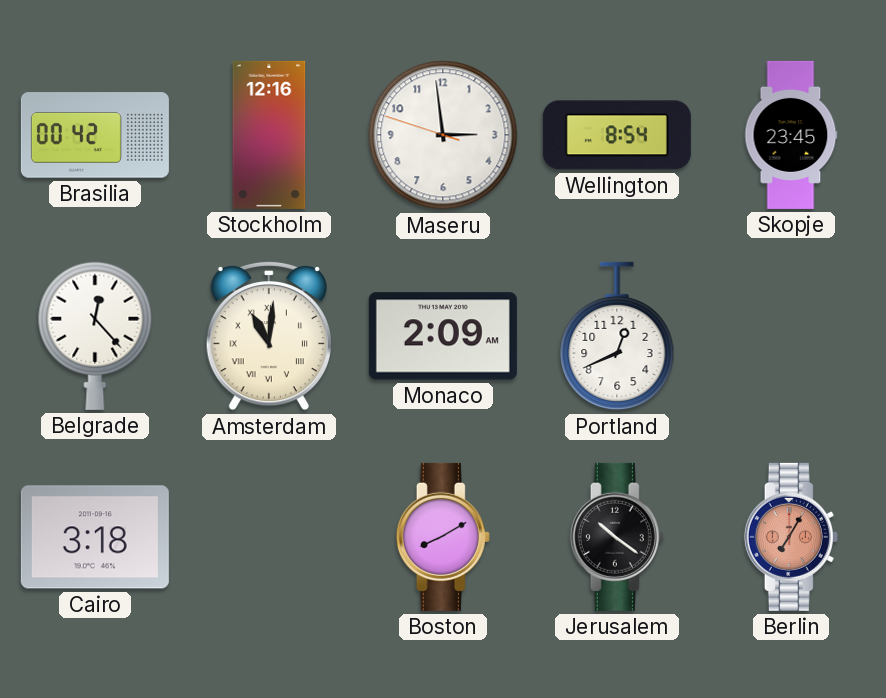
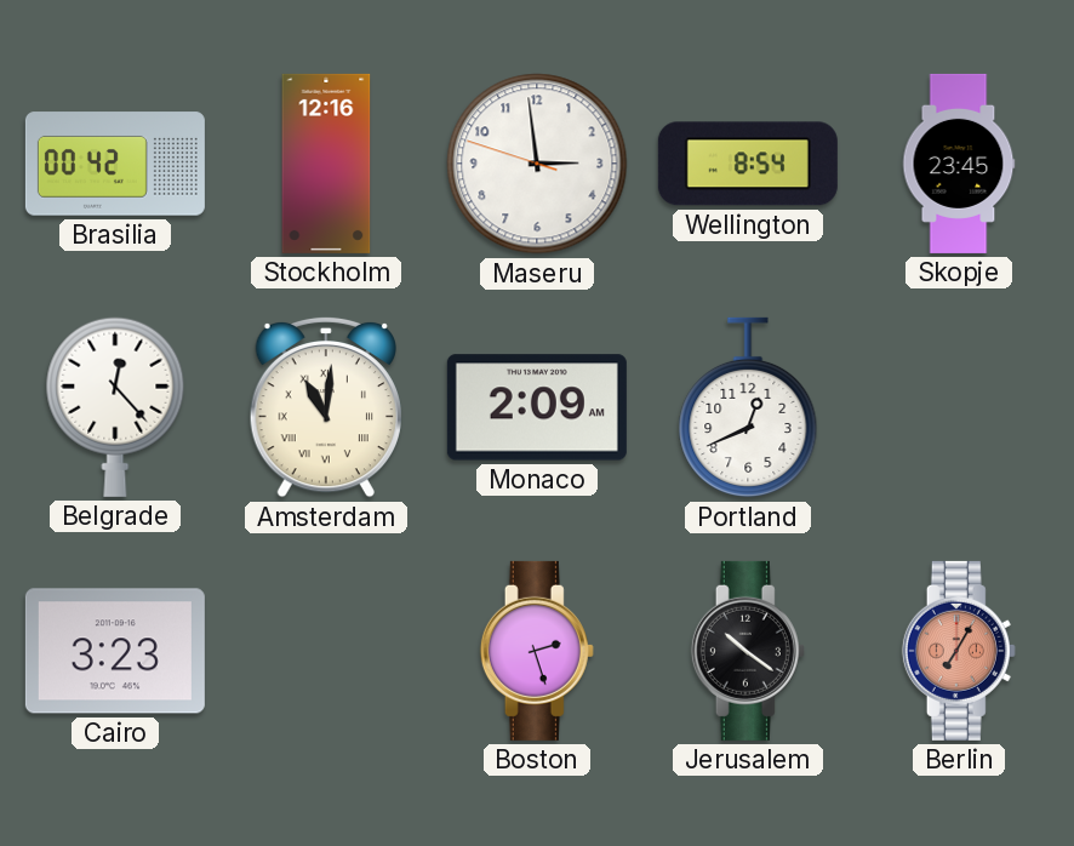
Cairo: 3:18 -> 3:23 (115, 651)
Boston: 8:10 -> 2:27 (537, 651)
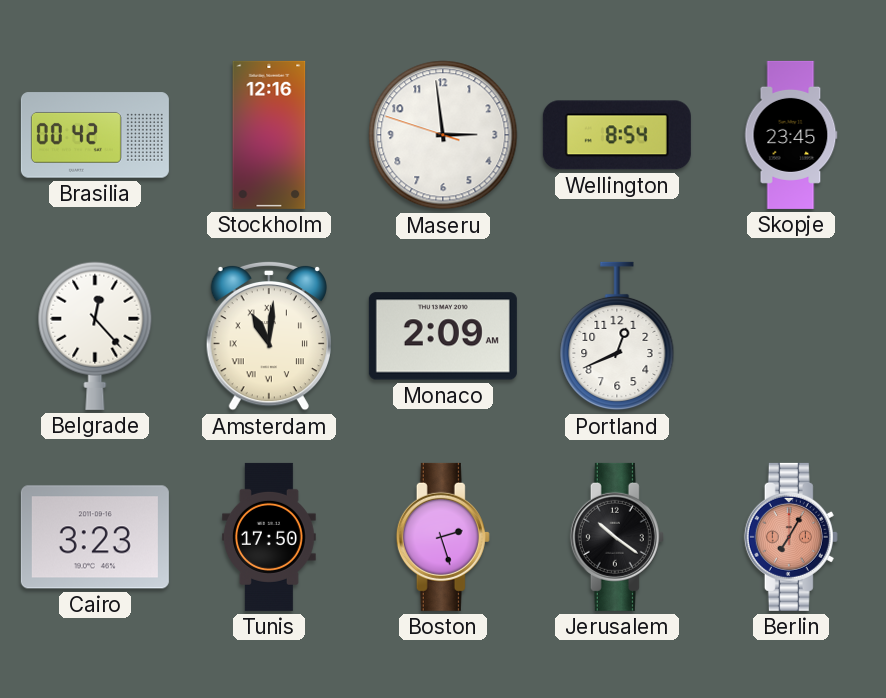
Tunis: none -> 17:50 (270, 537)
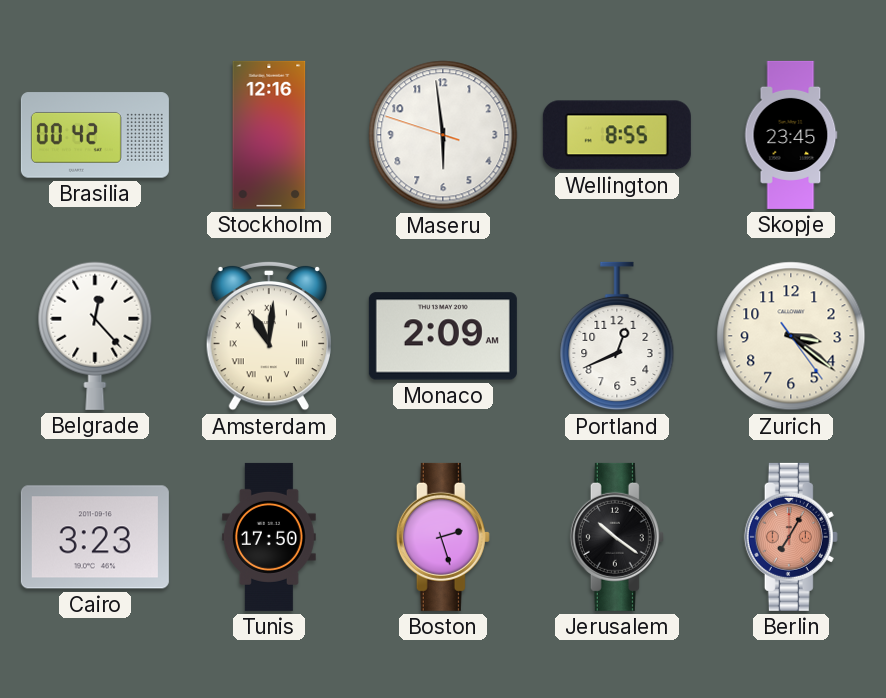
Maseru: 2:58 -> 5:58 (443, 135)
Wellington: 8:54 -> 8:55 (617, 135)
Zurich: none -> 3:21 (791, 336)
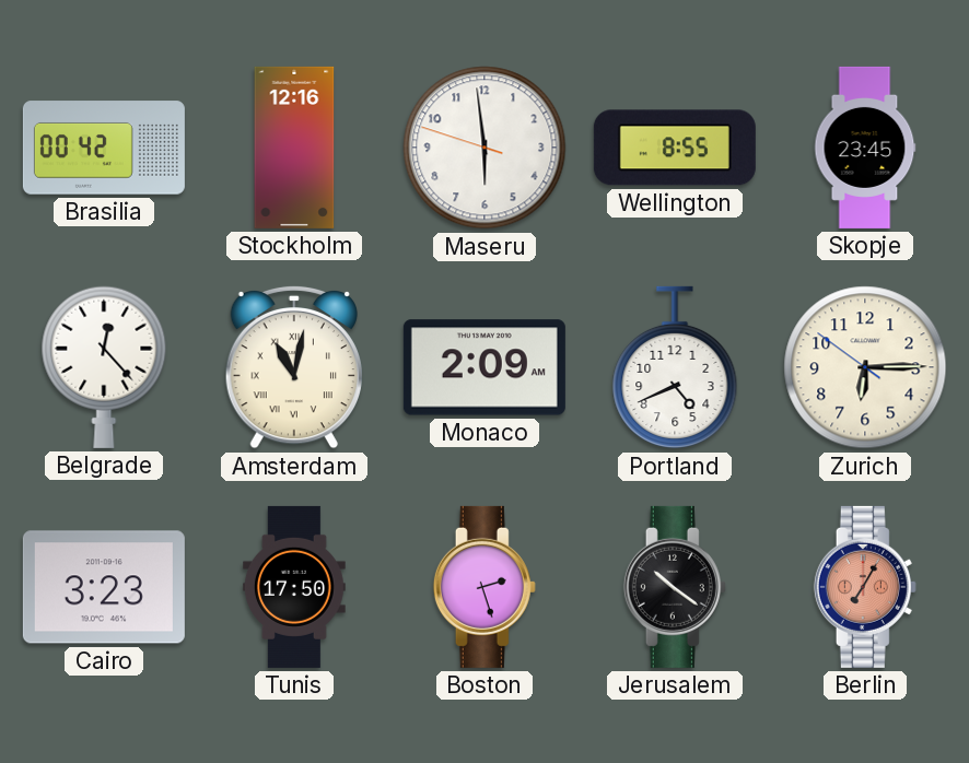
Amsterdam: 11:01 -> 11:02 (294, 367)
Portland: 12:41 -> 4:41 (675, 367)
Zurich: 3:21 -> 6:14 (865, 367)
